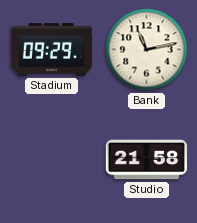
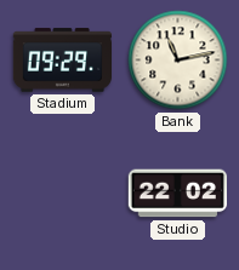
Studio: 21:58 -> 22:02 (177, 194)
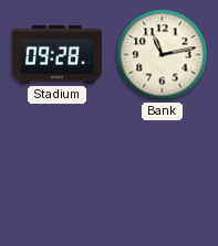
Stadium: 09:29 -> 09:28 (56, 55)
Studio: 22:02 -> none (177, 194)
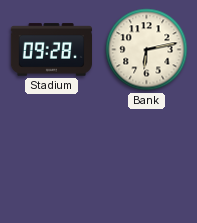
Bank: 11:13 -> 6:13 (147, 50)
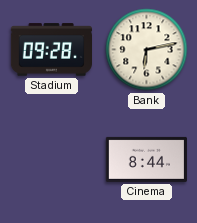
Cinema: none -> 8:44 (146, 159)
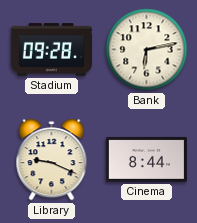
Library: none -> 9:19 (52, 160)
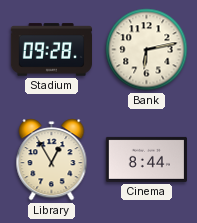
Library: 9:19 -> 12:55 (52, 160)
